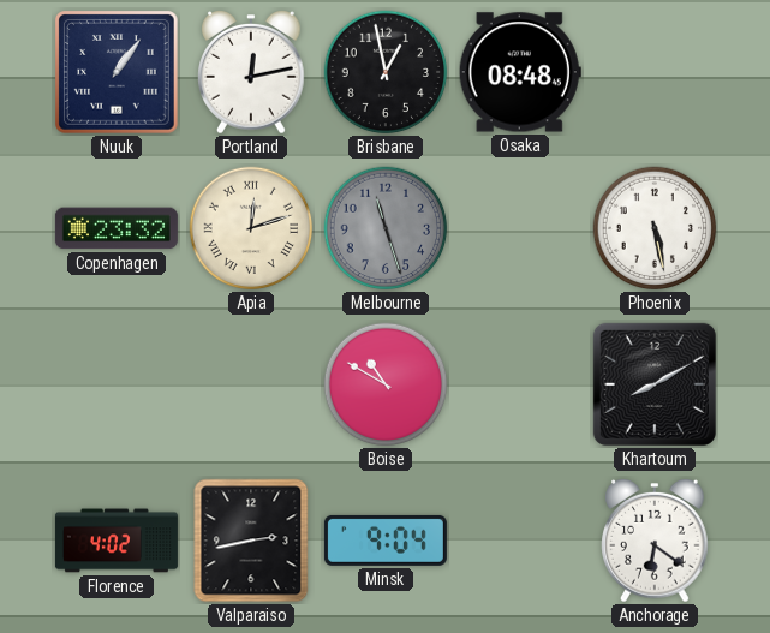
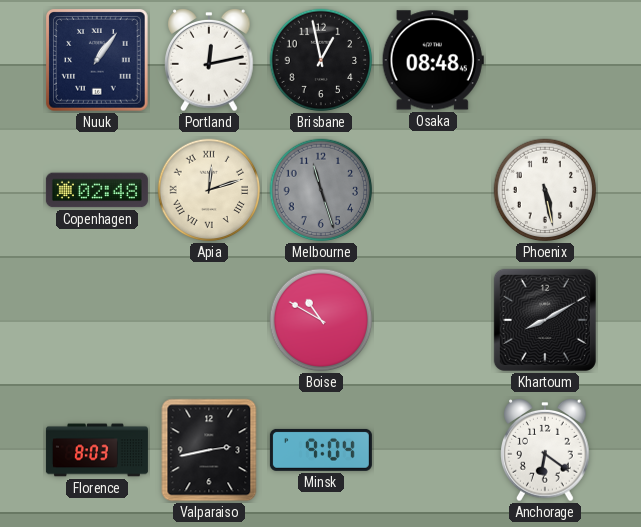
Copenhagen: 23:32 -> 02:48 (97, 190)
Florence: 4:02 -> 8:03 (97, 450)
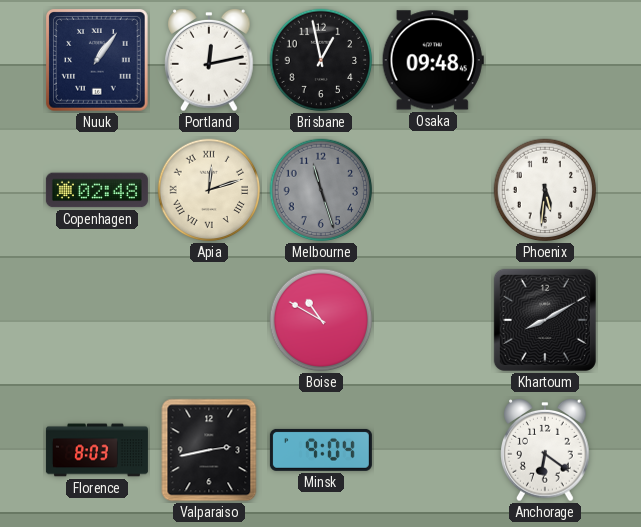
Osaka: 08:48 -> 09:48 (433, 60)
Phoenix: 5:28 -> 5:31 (545, 190)
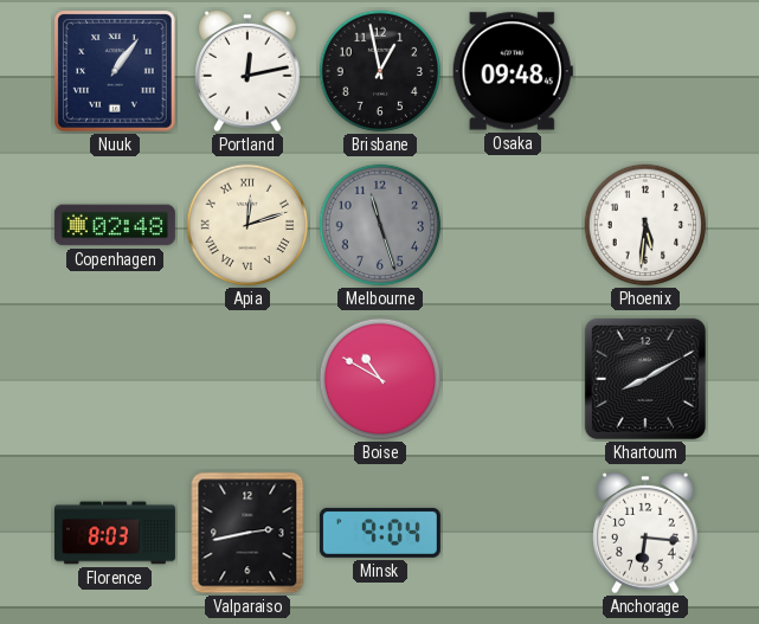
Anchorage: 6:21 -> 6:16 (645, 534)
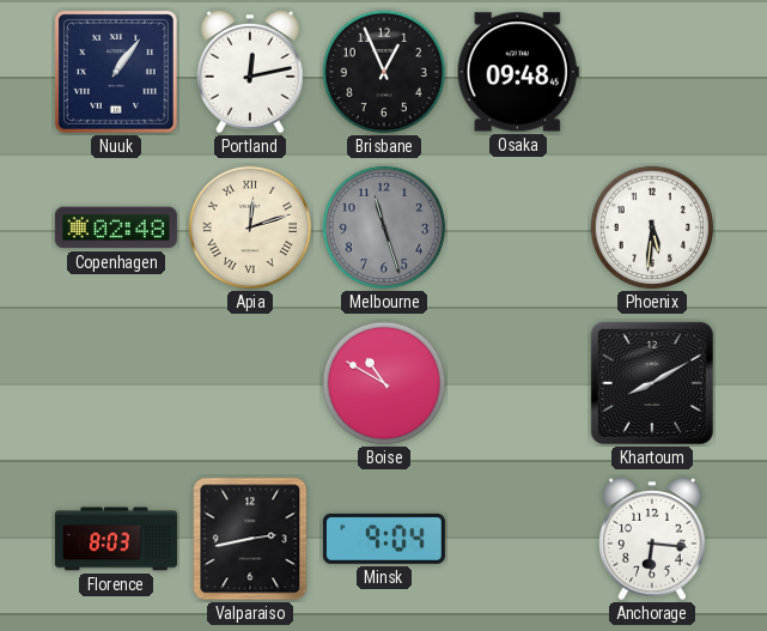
Brisbane: 12:58 -> 12:56 (384, 72)
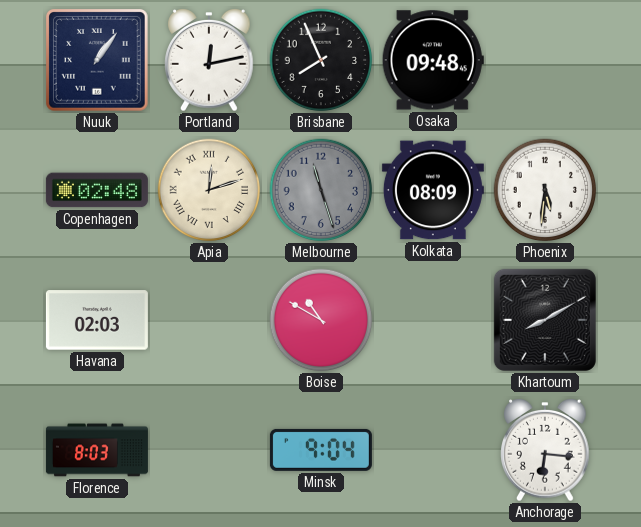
Brisbane: 12:56 -> 7:56 (321, 60)
Kolkata: none -> 08:09 (433, 190)
Havana: none -> 02:03 (97, 320)
Valparaiso: 2:43 -> none (250, 539)
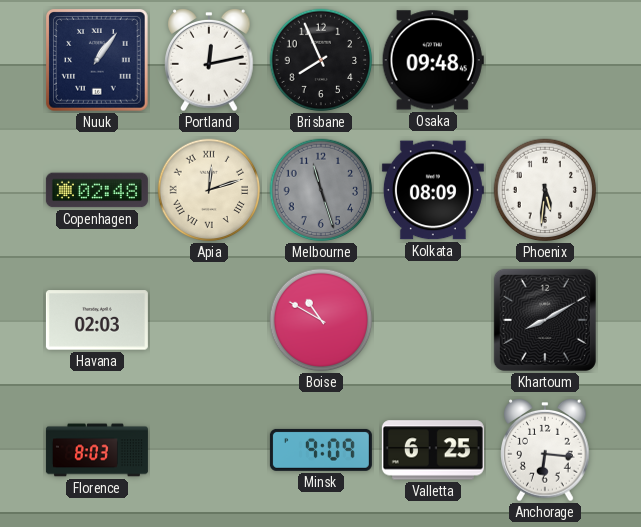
Minsk: 9:04 -> 9:09 (321, 450)
Valletta: none -> 6:25 (433, 450)
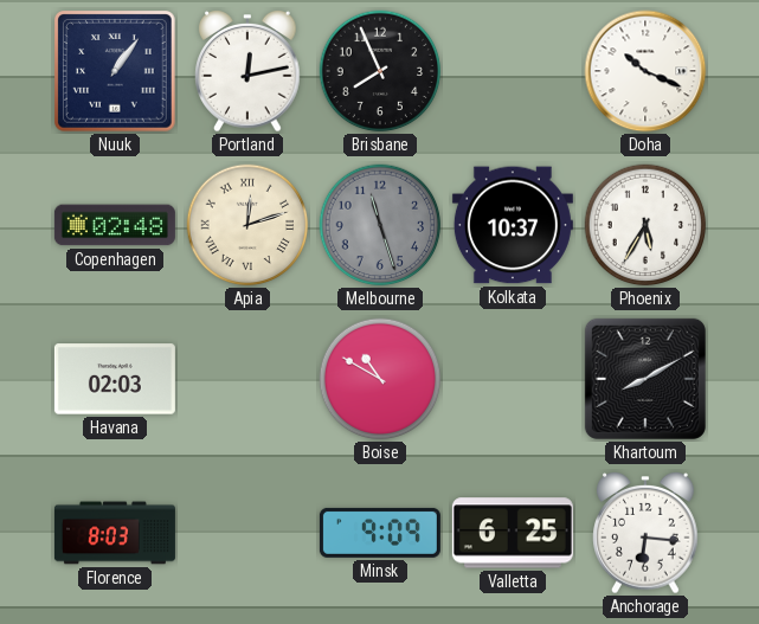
Osaka: 09:48 -> none (433, 60)
Doha: none -> 10:19 (645, 71)
Kolkata: 08:09 -> 10:37 (513, 225)
Phoenix: 5:31 -> 5:35 (645, 225)
